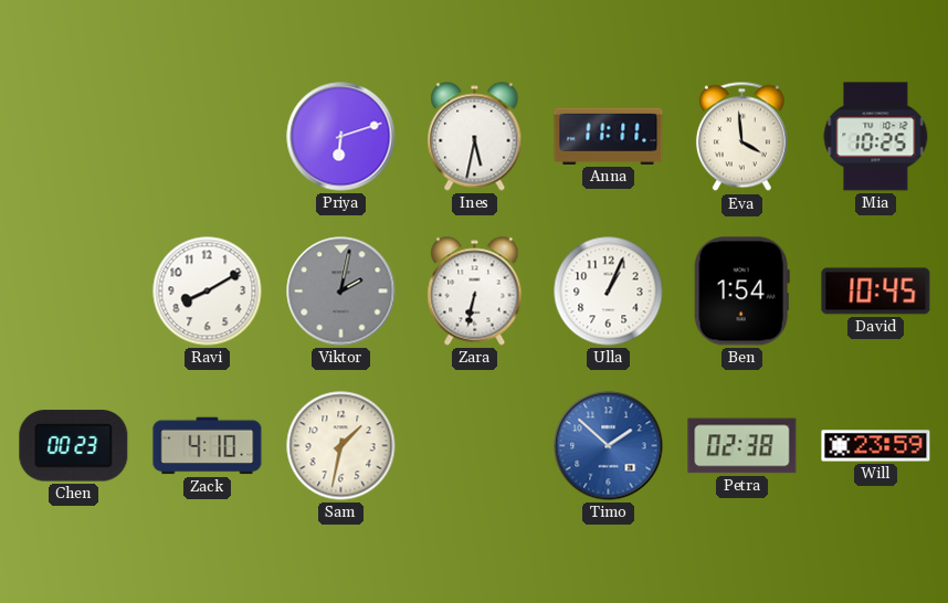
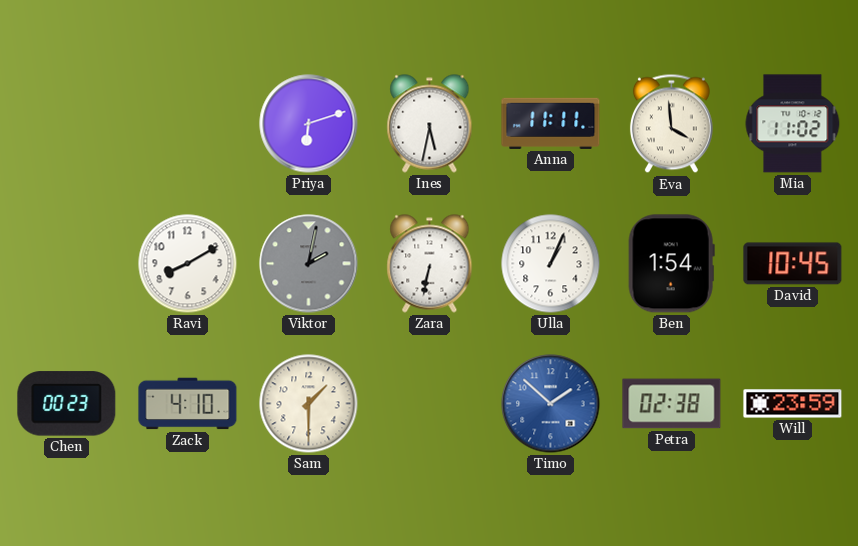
Mia: 10:25 -> 11:02 (793, 124)
Sam: 1:32 -> 1:30 (309, 404)
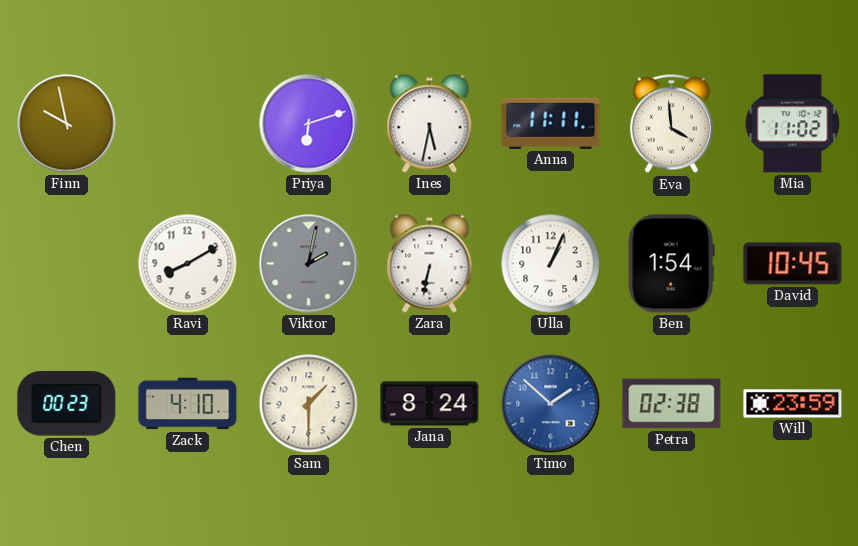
Finn: none -> 9:58 (67, 124)
Jana: none -> 8:24 (430, 404)
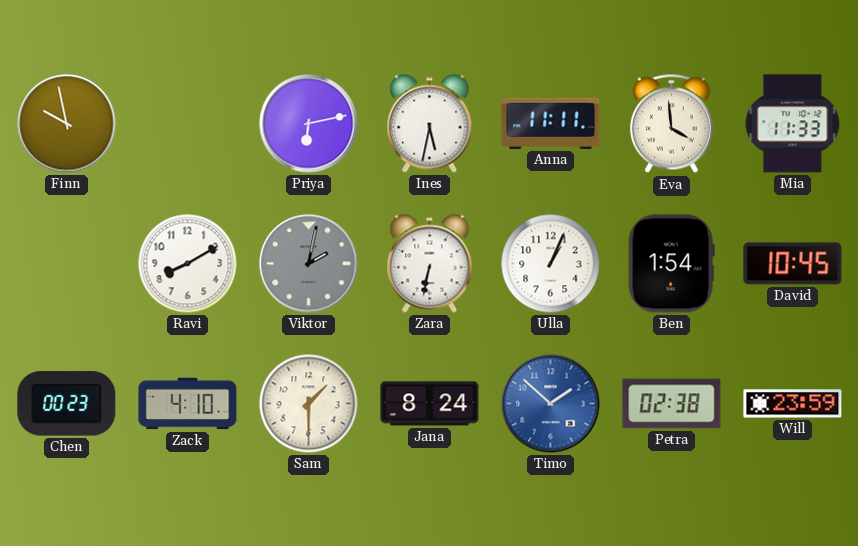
Priya: 6:12 -> 6:13 (309, 124)
Mia: 11:02 -> 11:33 (793, 124)
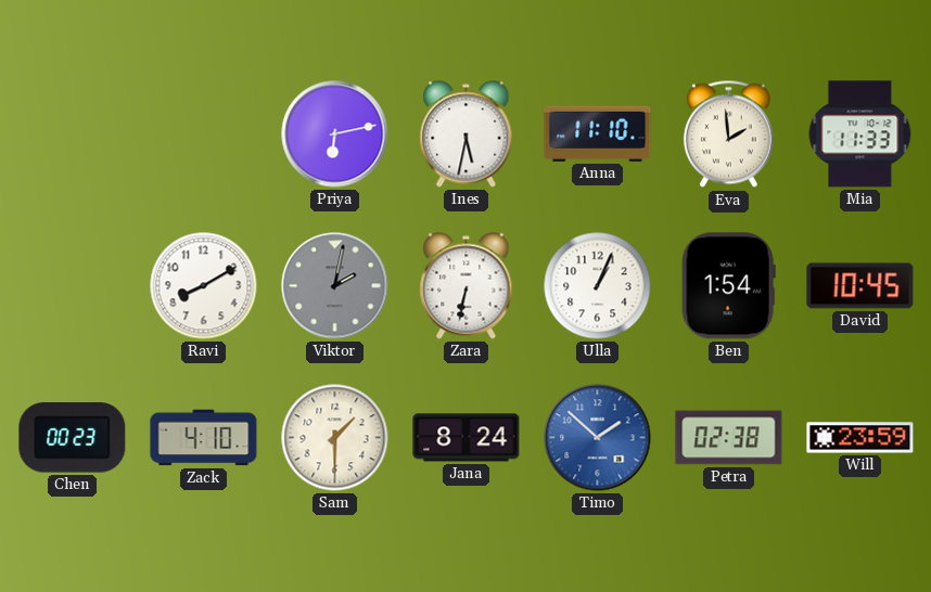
Finn: 9:58 -> none (67, 124)
Anna: 11:11 -> 11:10 (598, 133)
Eva: 3:59 -> 1:59 (728, 134)
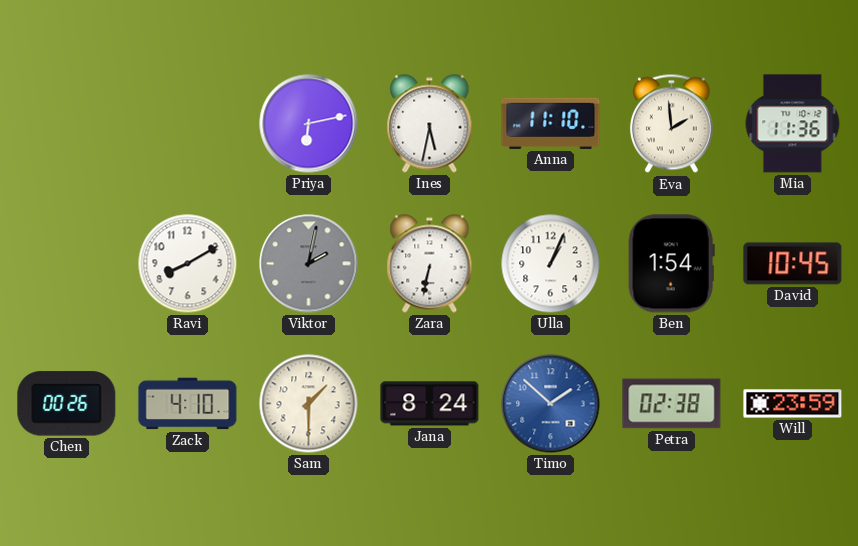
Mia: 11:33 -> 11:36 (793, 124)
Chen: 00:23 -> 00:26 (67, 404)
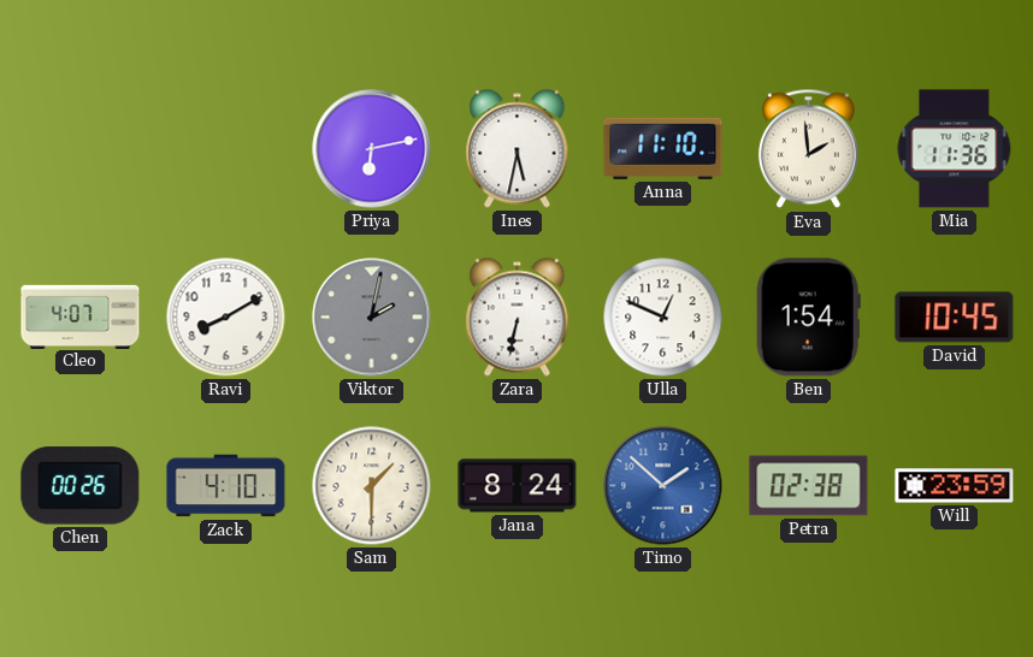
Cleo: none -> 4:07 (81, 316)
Ulla: 1:04 -> 12:49 (663, 318)
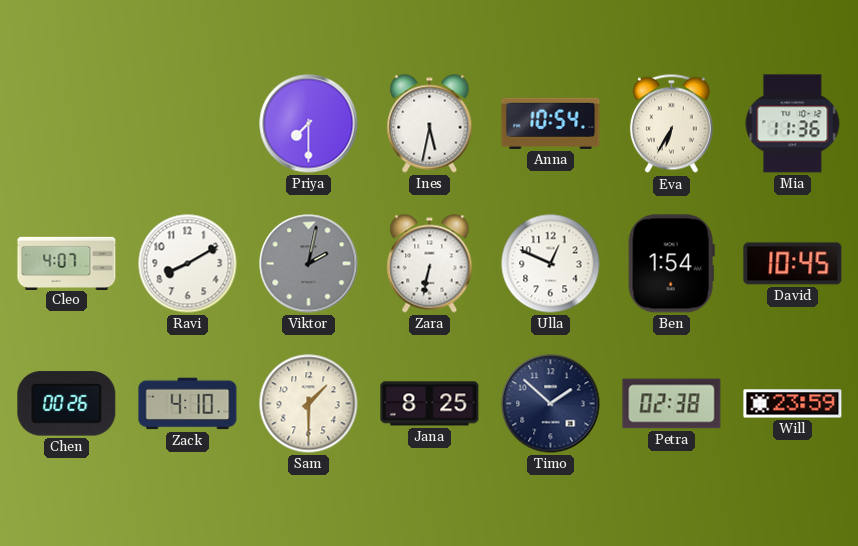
Priya: 6:13 -> 7:30 (309, 124)
Anna: 11:10 -> 10:54 (551, 123)
Eva: 1:59 -> 6:35 (671, 124)
Jana: 8:24 -> 8:25 (430, 404)
Timo dial: blue -> navy (551, 404)
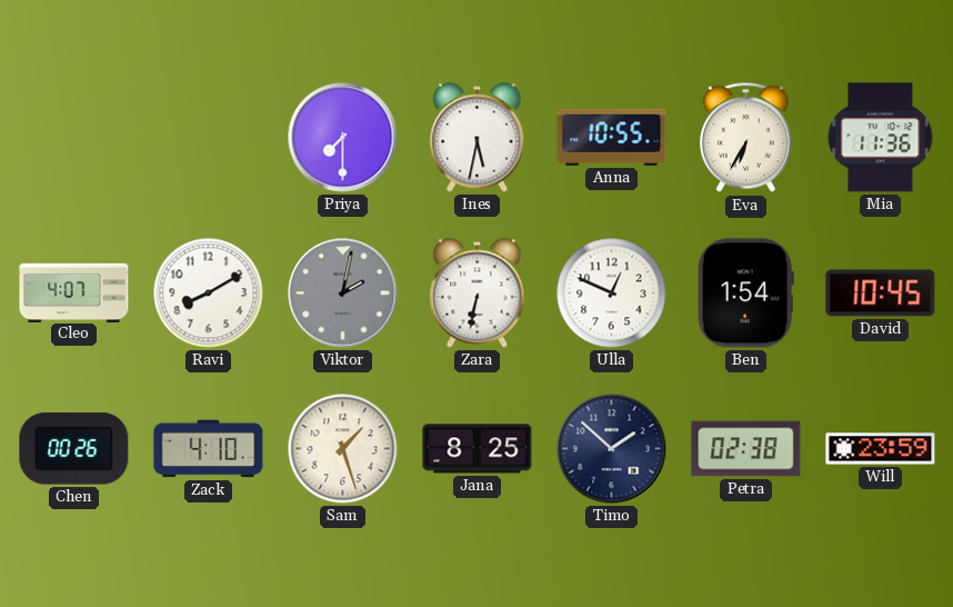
Anna: 10:54 -> 10:55 (612, 137)
Sam: 1:30 -> 1:27 (343, 449)
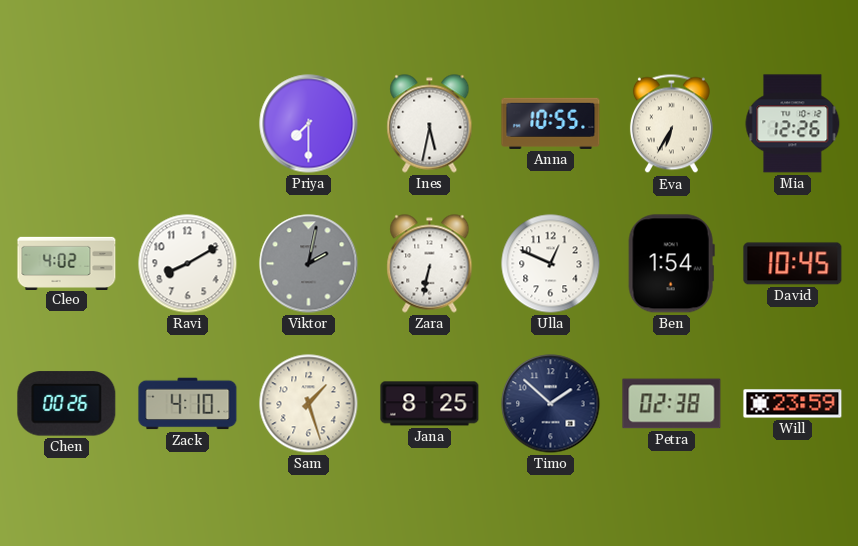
Mia: 11:36 -> 12:26 (793, 124)
Cleo: 4:07 -> 4:02 (67, 263)
